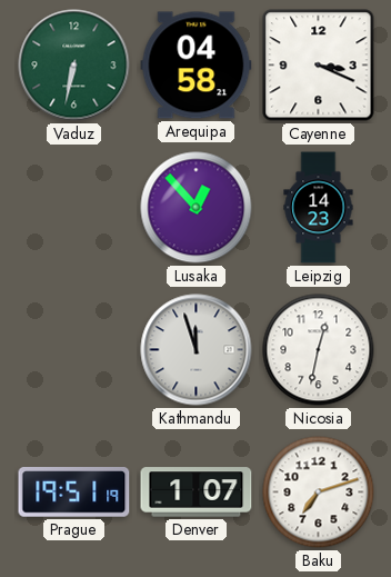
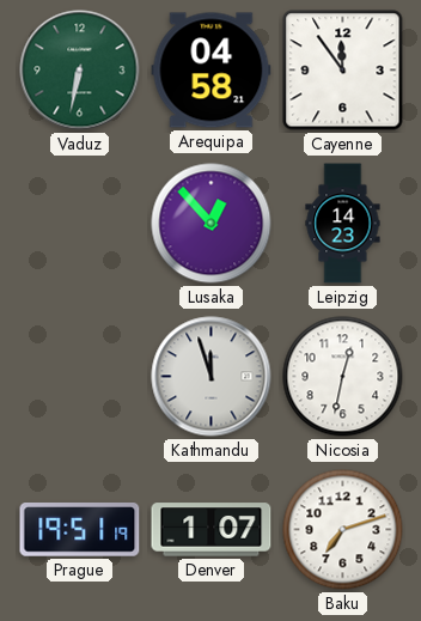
Cayenne: 3:19 -> 11:54 (343, 71)
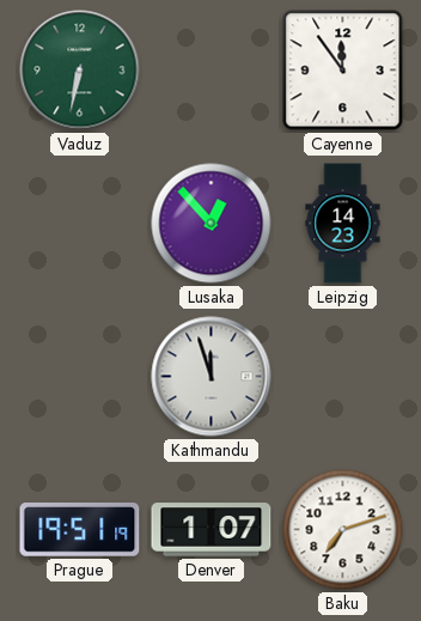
Arequipa: 04:58 -> none (212, 71)
Nicosia: 12:32 -> none (343, 377)
